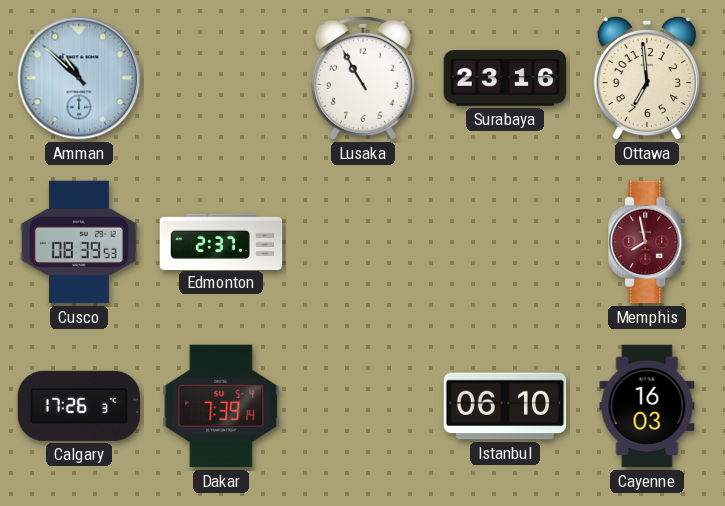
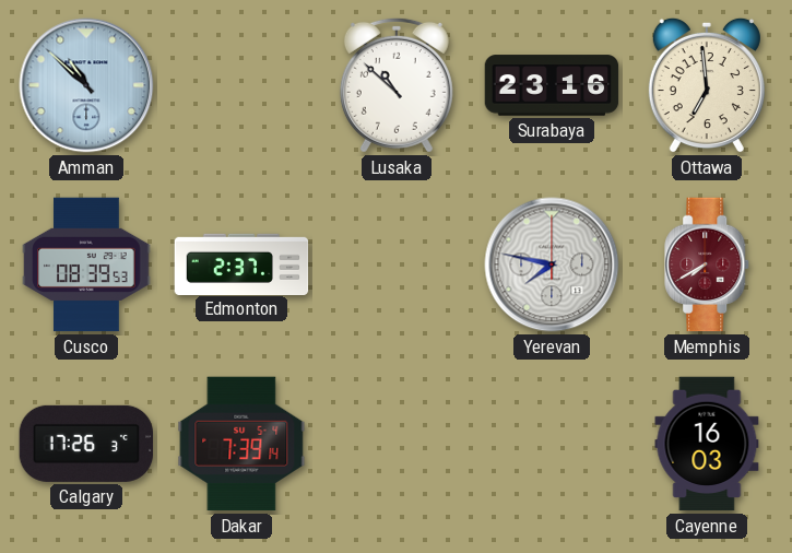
Lusaka: 10:55 -> 10:52 (397, 85)
Yerevan: none -> 7:47 (552, 264)
Memphis: 7:58 -> 7:40 (708, 264)
Istanbul: 06:10 -> none (505, 406)
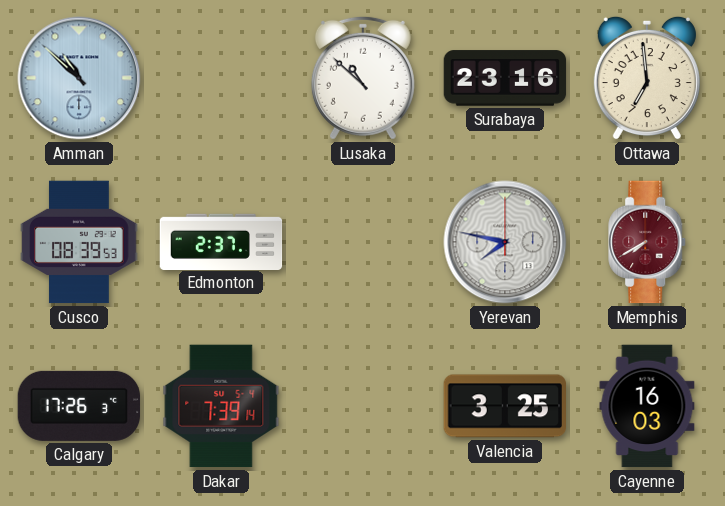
Valencia: none -> 3:25 (505, 406)
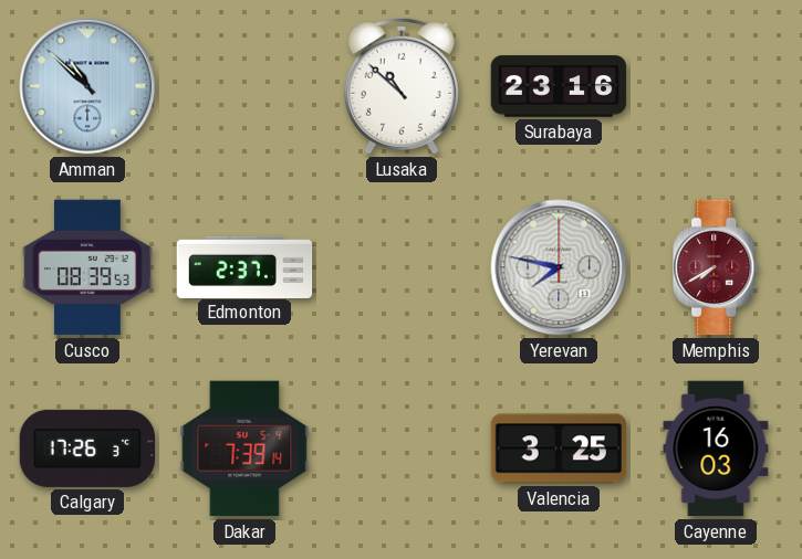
Ottawa: 6:59 -> none (647, 78)
